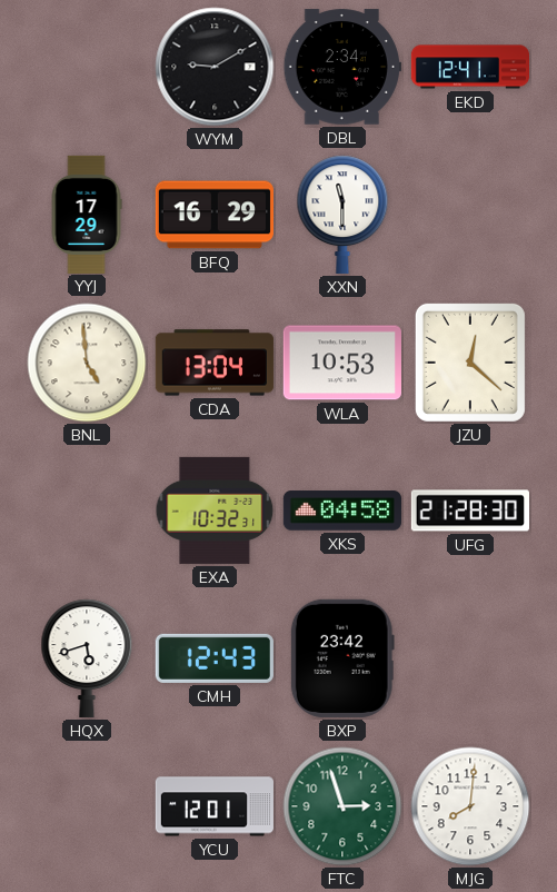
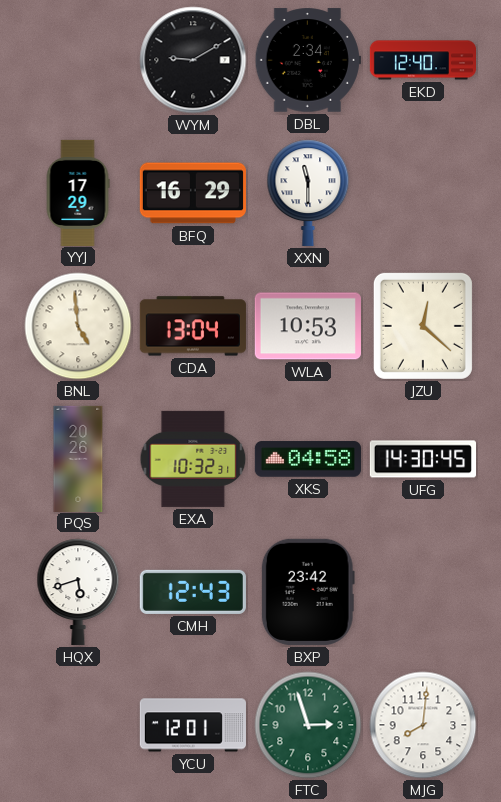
EKD: 12:41 -> 12:40 (422, 60)
PQS: none -> 20:26 (78, 458)
UFG: 21:28 -> 14:30 (422, 459)
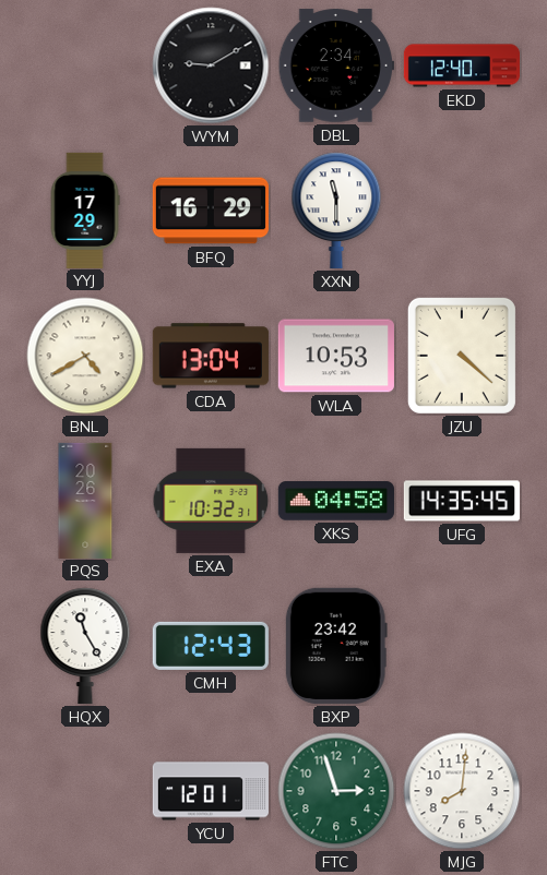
BNL: 4:59 -> 4:40 (85, 356)
JZU: 12:22 -> 4:22 (462, 356)
UFG: 14:30 -> 14:35 (461, 501)
HQX: 5:42 -> 11:25 (85, 646)
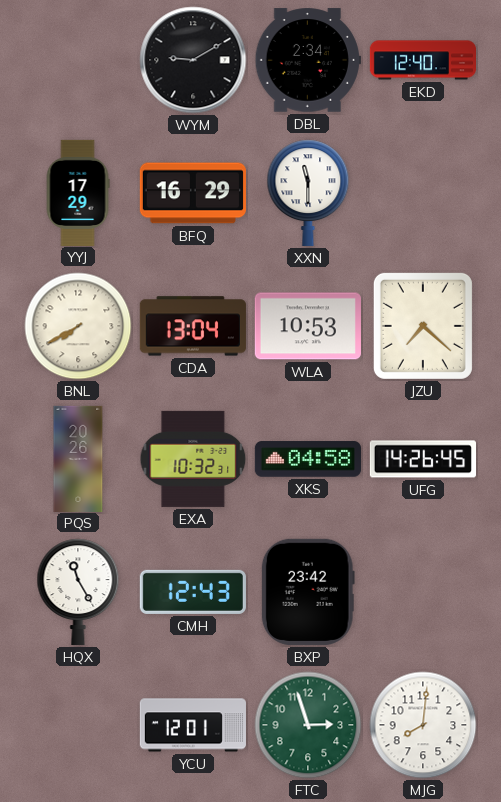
BNL: 4:40 -> 7:40 (78, 326)
JZU: 4:22 -> 7:22 (423, 326)
UFG: 14:35 -> 14:26 (422, 459)
